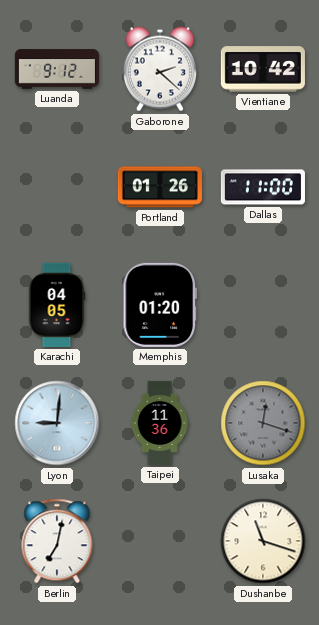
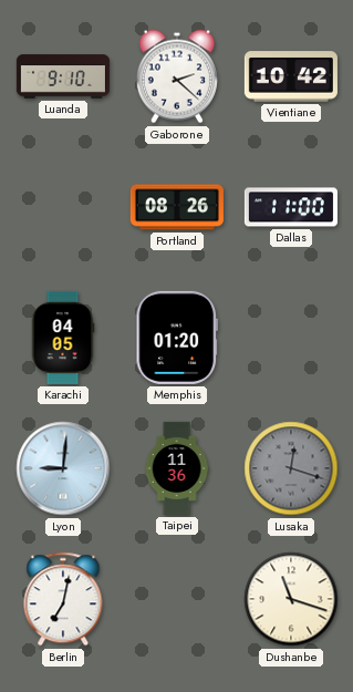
Luanda: 9:12 -> 9:10 (63, 76)
Portland: 01:26 -> 08:26 (177, 207)
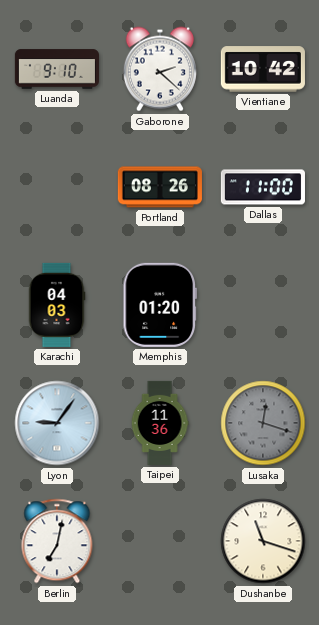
Karachi: 04:05 -> 04:03 (57, 305)
Lyon: 9:01 -> 9:06 (57, 423)
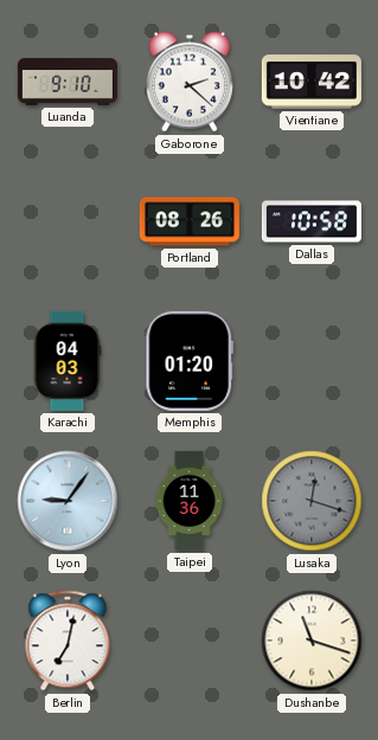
Dallas: 11:00 -> 10:58 (312, 221)
